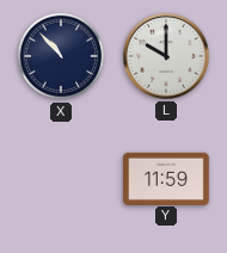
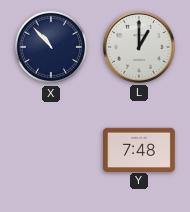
L: 10:00 -> 1:00 (140, 48)
Y: 11:59 -> 7:48 (139, 149)
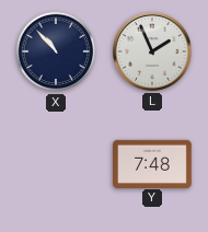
L: 1:00 -> 1:56 (153, 53)
